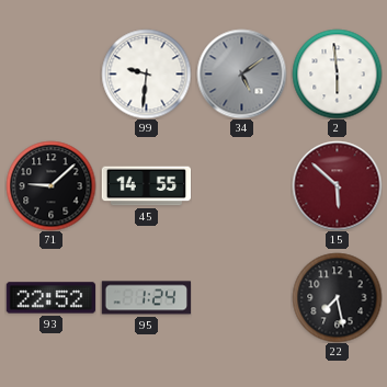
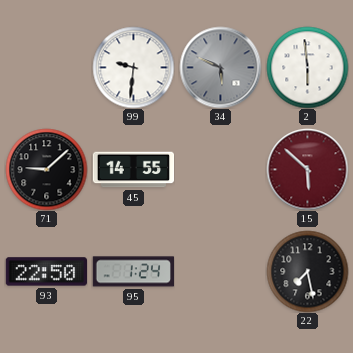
34: 5:09 -> 5:49 (220, 67)
93: 22:52 -> 22:50 (46, 272)
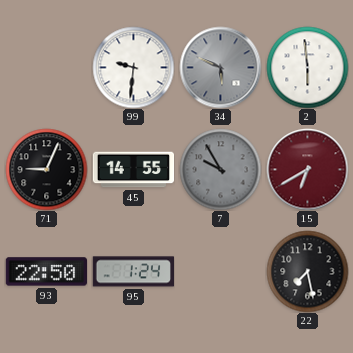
71: 9:08 -> 9:04 (46, 169)
7: none -> 9:55 (220, 169)
15: 5:52 -> 6:40 (307, 169)
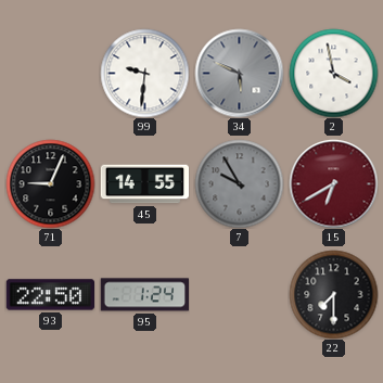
2: 5:59 -> 3:58 (333, 73)
22: 7:28 -> 7:30 (333, 294)
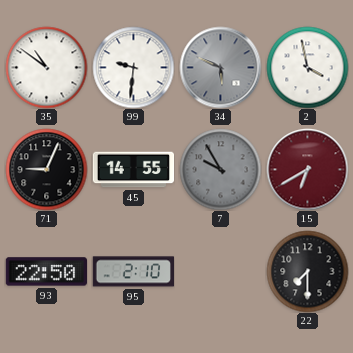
35: none -> 10:51 (46, 67)
95: 1:24 -> 2:10 (133, 272)
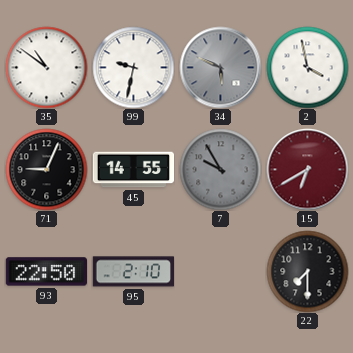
99: 9:31 -> 9:32 (133, 67)
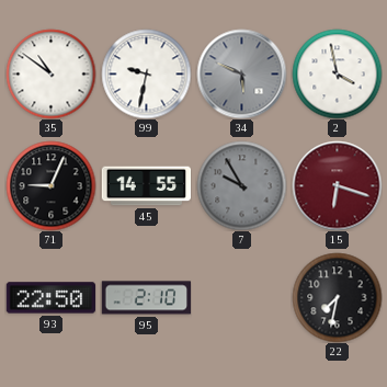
15: 6:40 -> 6:18 (337, 185)
22: 7:30 -> 7:32 (337, 297)
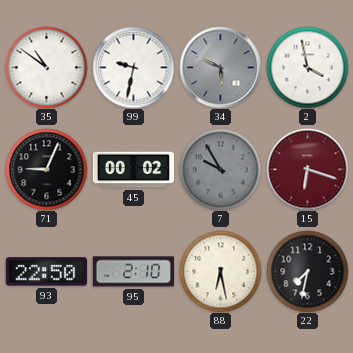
45: 14:55 -> 00:02 (133, 170)
88: none -> 6:28 (220, 271)
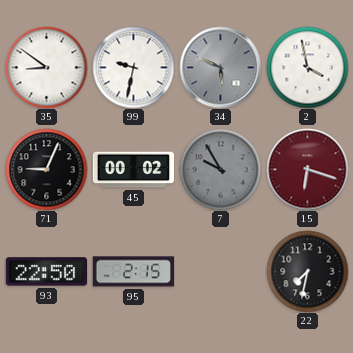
35: 10:51 -> 8:51 (46, 67)
95: 2:10 -> 2:15 (133, 272)
88: 6:28 -> none (220, 271)
